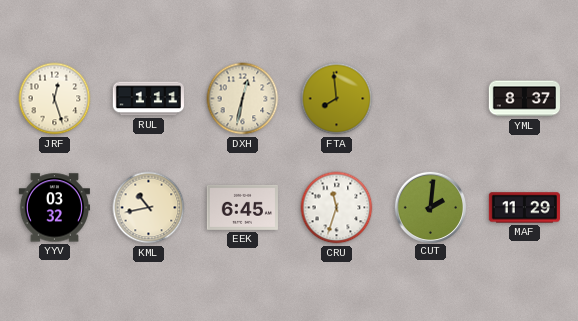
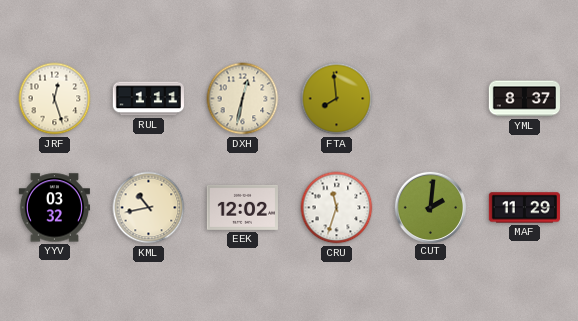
EEK: 6:45 -> 12:02 (242, 207)
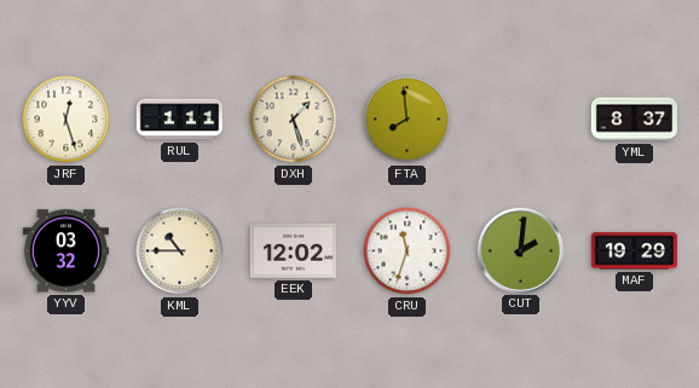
DXH: 12:32 -> 1:27 (294, 120)
KML: 10:43 -> 10:45 (180, 251)
MAF: 11:29 -> 19:29 (634, 251)
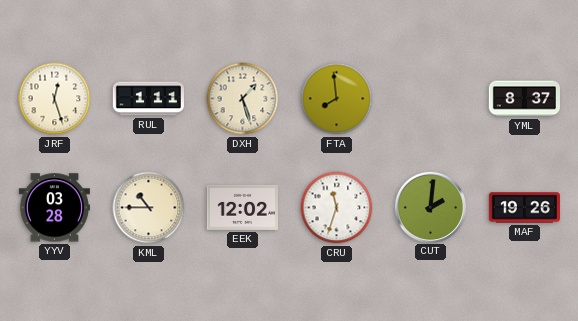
YYV: 03:32 -> 03:28 (54, 208)
MAF: 19:29 -> 19:26 (524, 208)
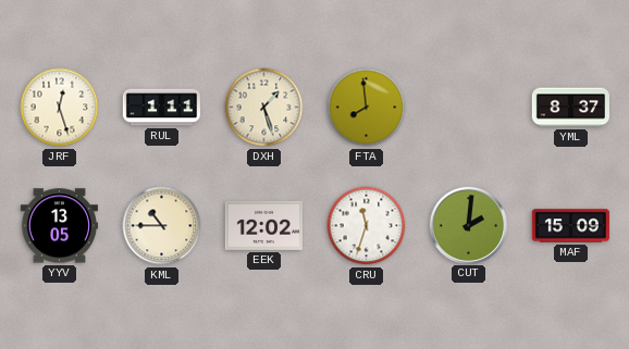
YYV: 03:28 -> 13:05 (59, 226)
MAF: 19:26 -> 15:09 (570, 226)
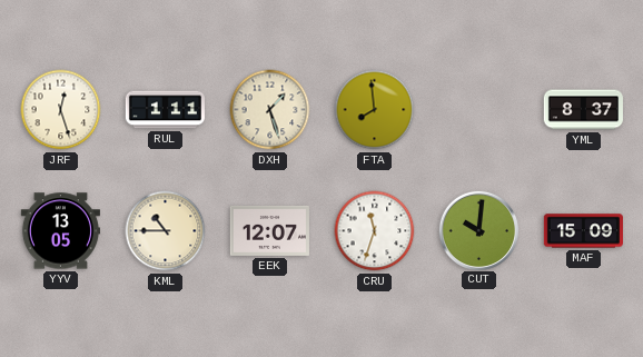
EEK: 12:02 -> 12:07 (269, 230)
CUT: 2:01 -> 10:01 (478, 230)
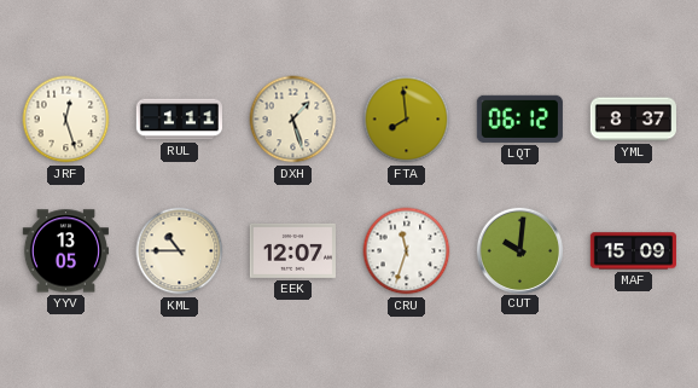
LQT: none -> 06:12 (519, 118)
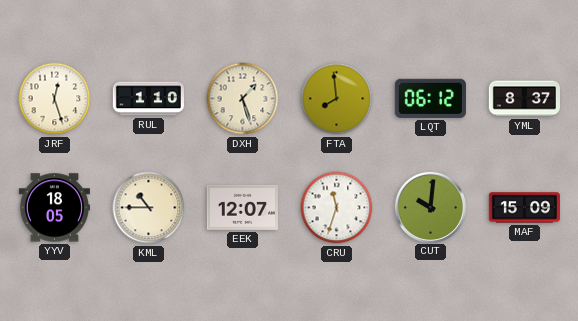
RUL: 1:11 -> 1:10 (148, 99)
YYV: 13:05 -> 18:05 (54, 208)
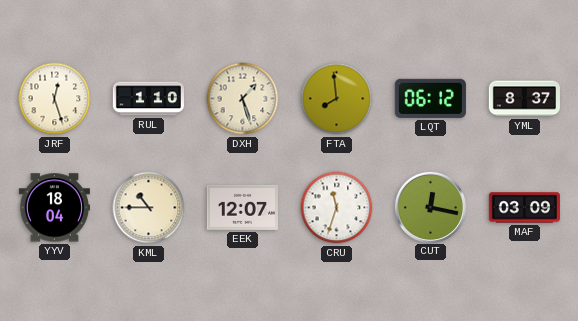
YYV: 18:05 -> 18:04 (54, 208)
CUT: 10:01 -> 12:17 (430, 207)
MAF: 15:09 -> 03:09 (524, 208)
